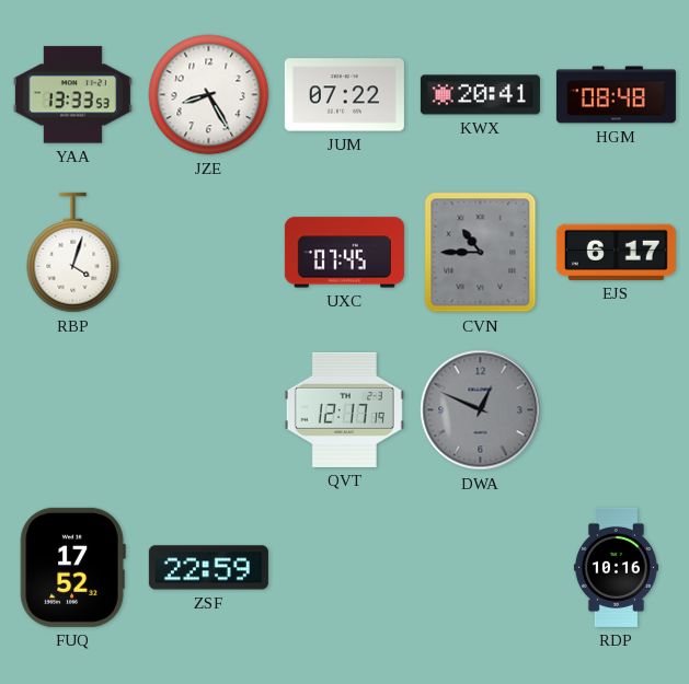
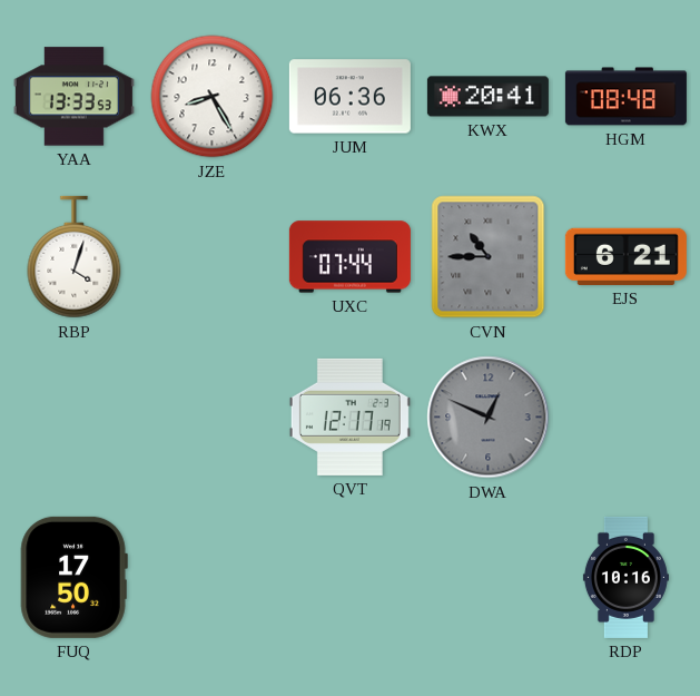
JUM: 07:22 -> 06:36 (349, 97)
UXC: 07:45 -> 07:44 (349, 257)
EJS: 6:17 -> 6:21 (625, 256)
FUQ: 17:52 -> 17:50 (73, 577)
ZSF: 22:59 -> none (208, 568)
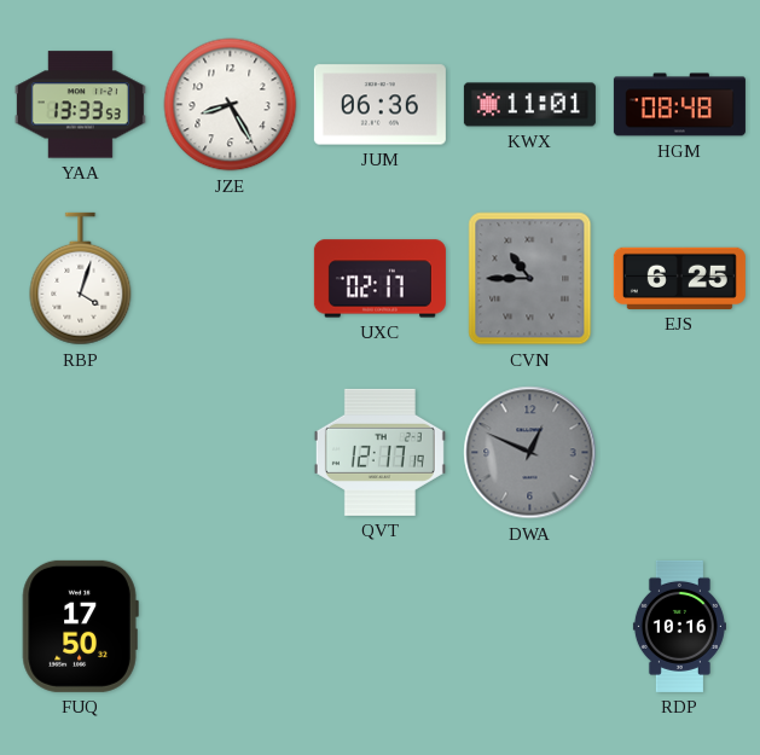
KWX: 20:41 -> 11:01 (529, 105)
UXC: 07:44 -> 02:17 (379, 279)
EJS: 6:21 -> 6:25 (679, 278)
